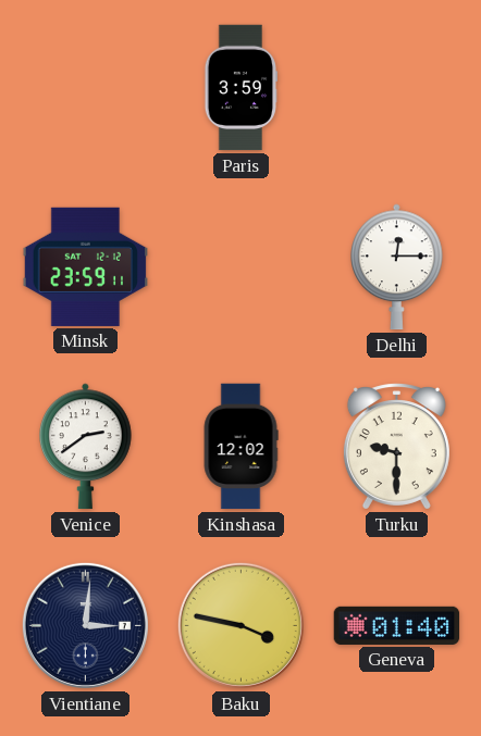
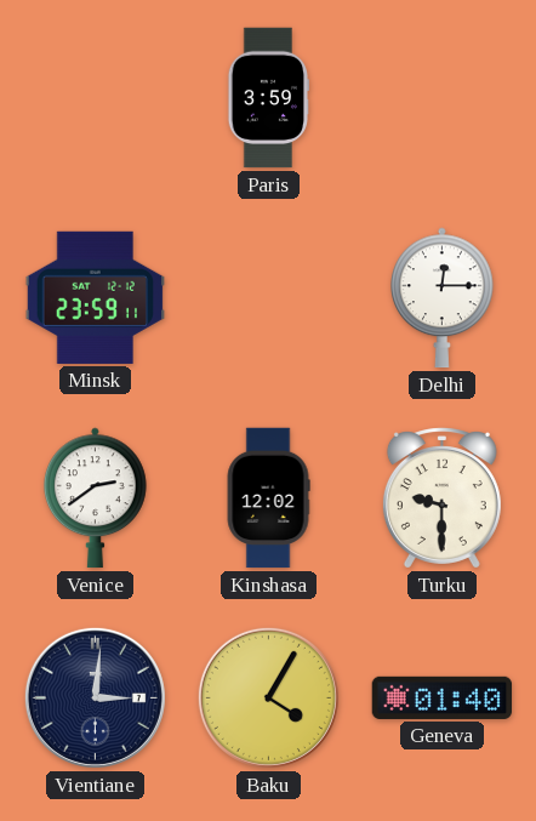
Baku: 3:47 -> 4:05 (268, 697)
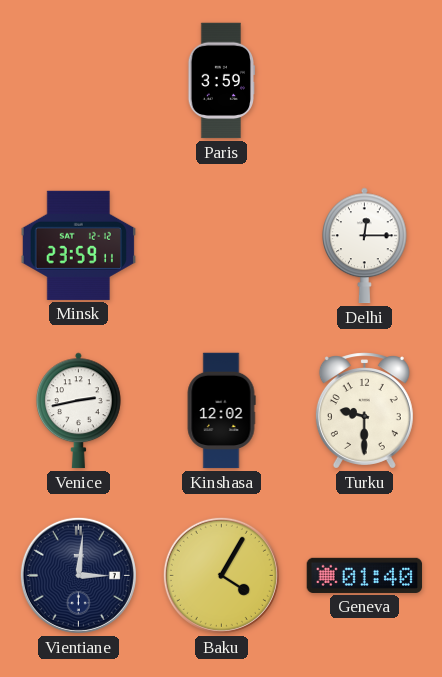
Venice: 2:39 -> 2:43 (79, 411)
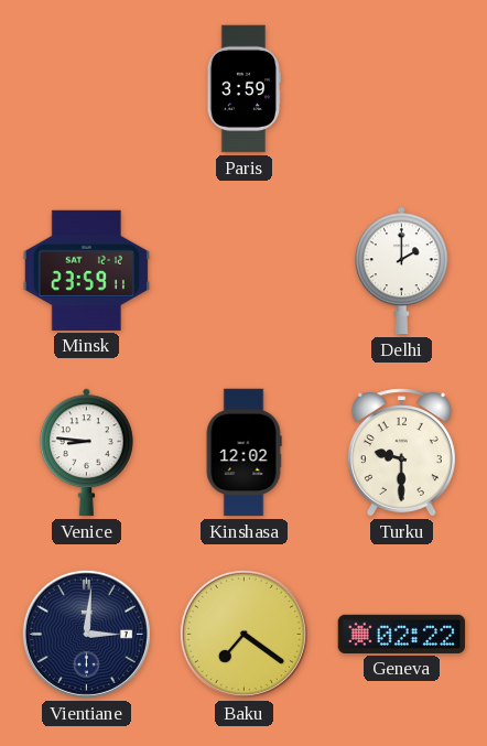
Delhi: 12:15 -> 2:00 (402, 271)
Venice: 2:43 -> 8:46 (87, 453)
Baku: 4:05 -> 7:21 (244, 634)
Geneva: 01:40 -> 02:22 (402, 634)
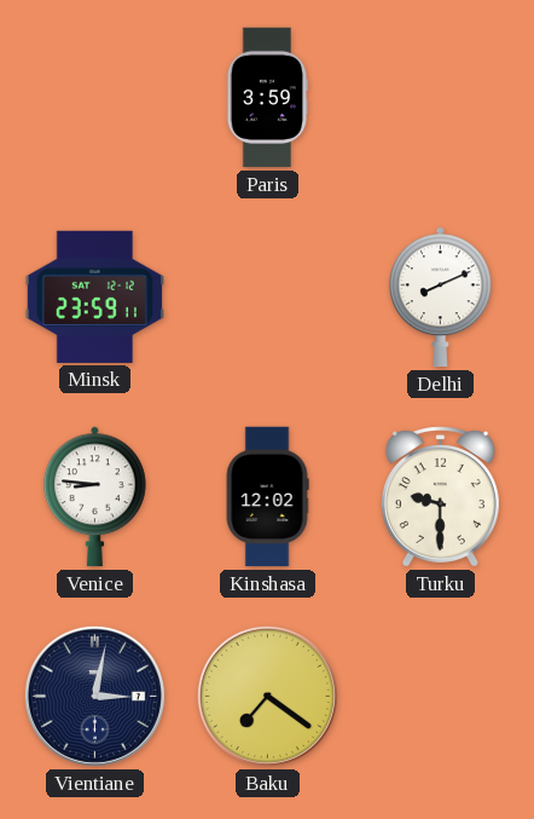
Delhi: 2:00 -> 8:11 (441, 298)
Vientiane: 3:01 -> 3:02 (94, 696)
Geneva: 02:22 -> none (402, 634)
